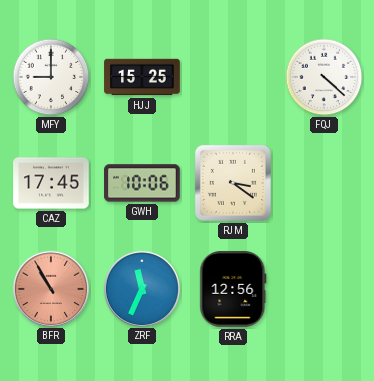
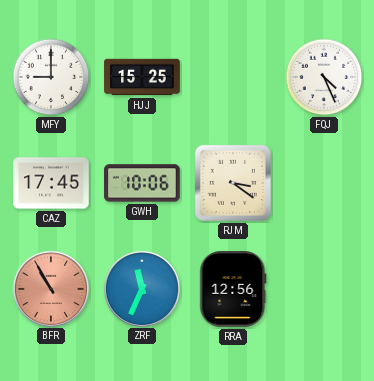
FQJ: 4:22 -> 4:26 (324, 77)
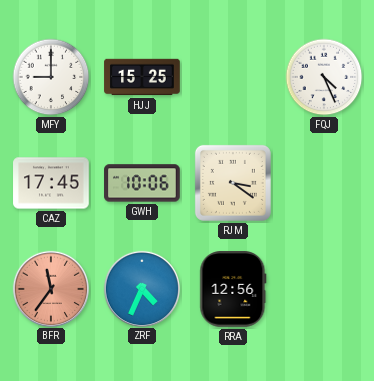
BFR: 10:55 -> 11:36 (50, 288)
ZRF: 11:34 -> 4:34 (141, 288)
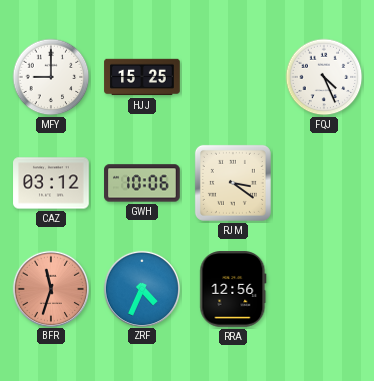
CAZ: 17:45 -> 03:12 (51, 183)
BFR: 11:36 -> 11:33 (50, 288)
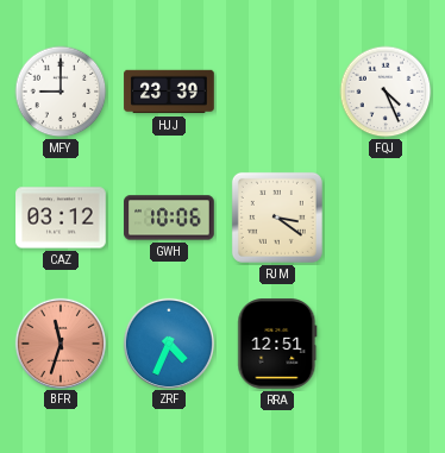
HJJ: 15:25 -> 23:39 (169, 92)
RRA: 12:56 -> 12:51 (277, 344)
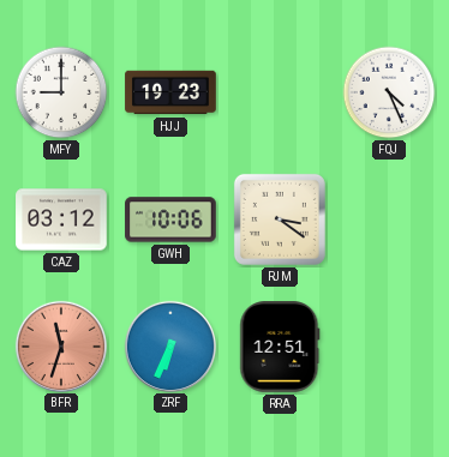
HJJ: 23:39 -> 19:23 (170, 92)
ZRF: 4:34 -> 6:34 (169, 345)
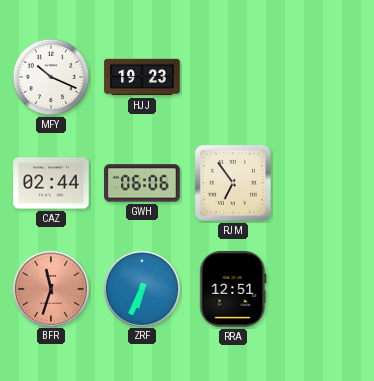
MFY: 9:00 -> 10:19 (51, 77)
FQJ: 4:26 -> none (389, 92)
CAZ: 03:12 -> 02:44 (51, 183)
GWH: 10:06 -> 06:06 (142, 183)
RJM: 3:21 -> 6:54 (233, 183)
